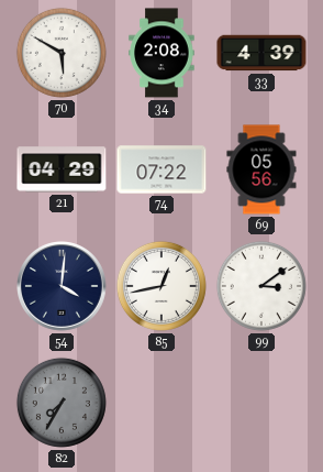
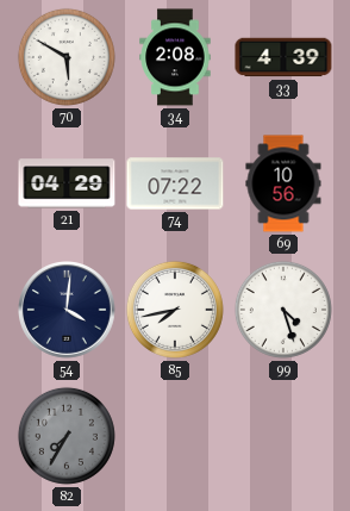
69: 05:56 -> 10:56 (283, 183)
85: 12:43 -> 7:43 (175, 310)
99: 3:09 -> 4:27 (283, 310)
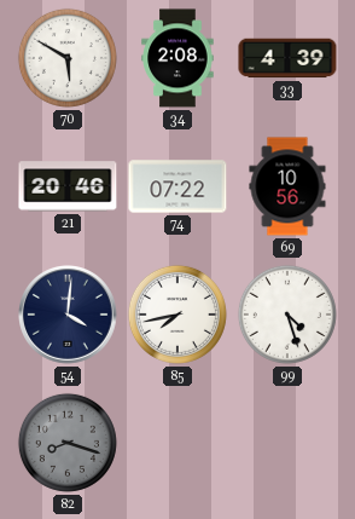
21: 04:29 -> 20:46 (68, 186)
82: 7:35 -> 8:18 (68, 443)
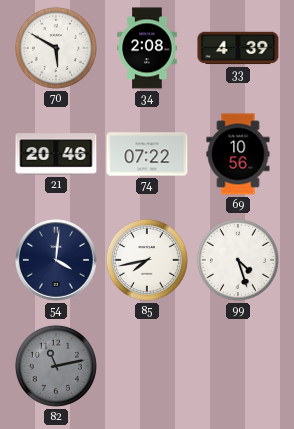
82: 8:18 -> 11:13 (56, 366)
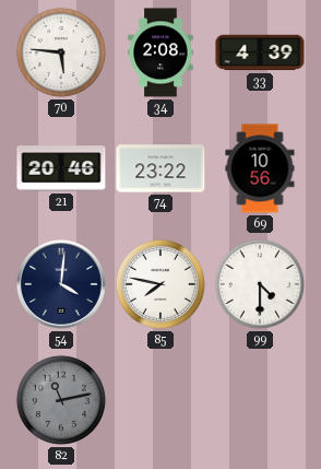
70: 5:50 -> 5:46 (61, 52)
74: 07:22 -> 23:22 (160, 168)
85: 7:43 -> 7:47 (160, 284)
99: 4:27 -> 4:30 (260, 284)
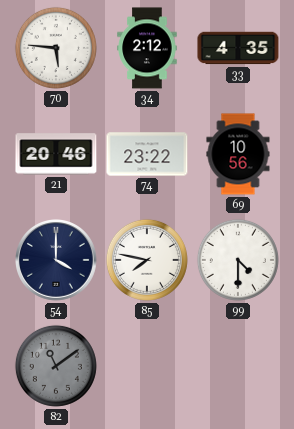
34: 2:08 -> 2:12 (147, 48)
33: 4:39 -> 4:35 (238, 48)
54: 4:01 -> 4:00 (57, 261)
82: 11:13 -> 11:09 (56, 366)
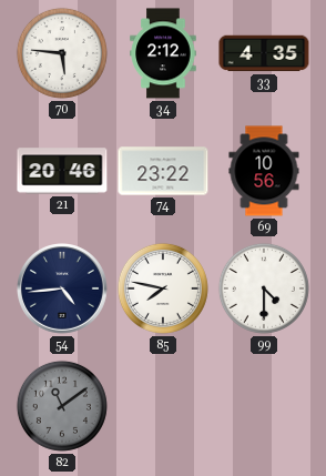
54: 4:00 -> 4:44 (63, 290)
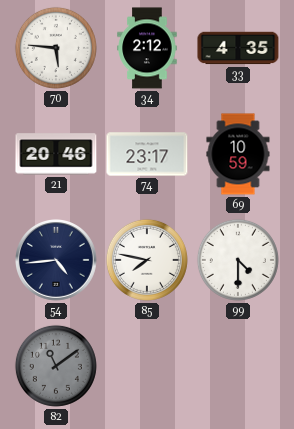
74: 23:22 -> 23:17 (147, 154)
69: 10:56 -> 10:59 (238, 154)
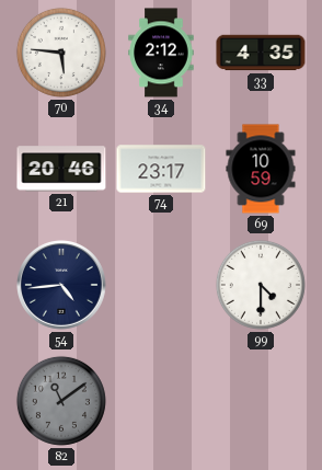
85: 7:47 -> none (147, 260)
